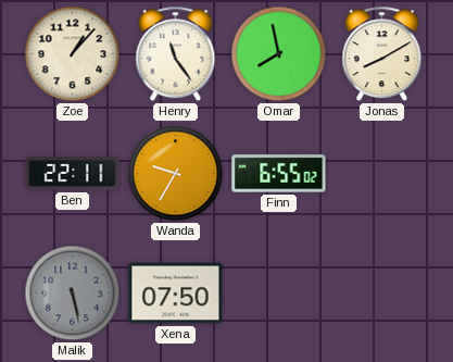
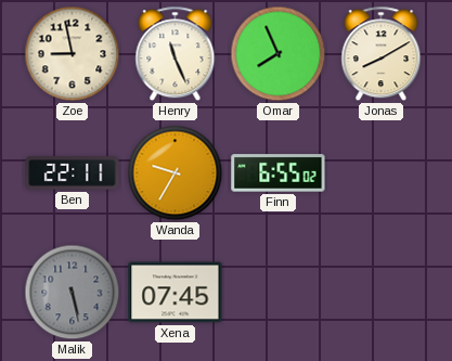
Zoe: 1:07 -> 8:58 (73, 54)
Henry: 11:24 -> 11:26 (176, 54)
Omar: 7:58 -> 7:56 (279, 54)
Xena: 07:50 -> 07:45 (176, 293)
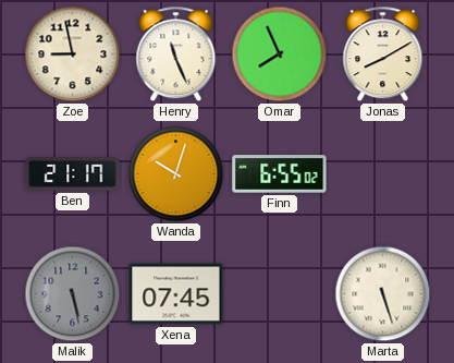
Ben: 22:11 -> 21:17 (73, 174)
Wanda: 9:35 -> 10:03 (176, 174)
Marta: none -> 5:27 (383, 294)
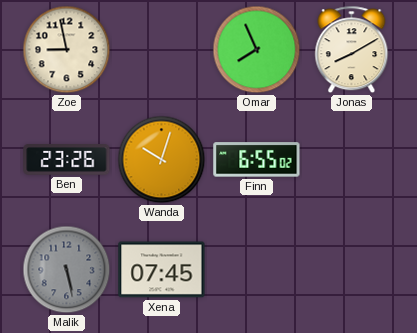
Henry: 11:26 -> none (176, 55)
Ben: 21:17 -> 23:26 (67, 160)
Marta: 5:27 -> none (383, 294)
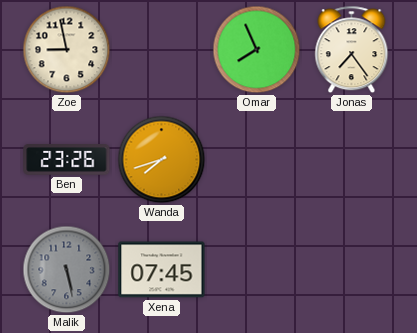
Jonas: 8:10 -> 7:24 (352, 50)
Wanda: 10:03 -> 7:42 (162, 160)
Finn: 6:55 -> none (257, 160)
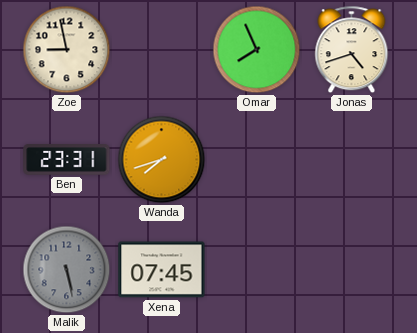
Jonas: 7:24 -> 4:42 (352, 50)
Ben: 23:26 -> 23:31 (67, 160)
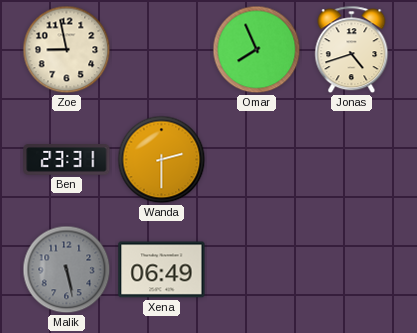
Wanda: 7:42 -> 2:30 (162, 160)
Xena: 07:45 -> 06:49 (162, 270)
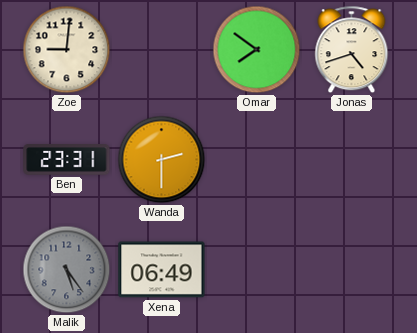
Zoe: 8:58 -> 9:01 (67, 50)
Omar: 7:56 -> 7:51 (257, 50)
Malik: 5:28 -> 5:24 (67, 270)
